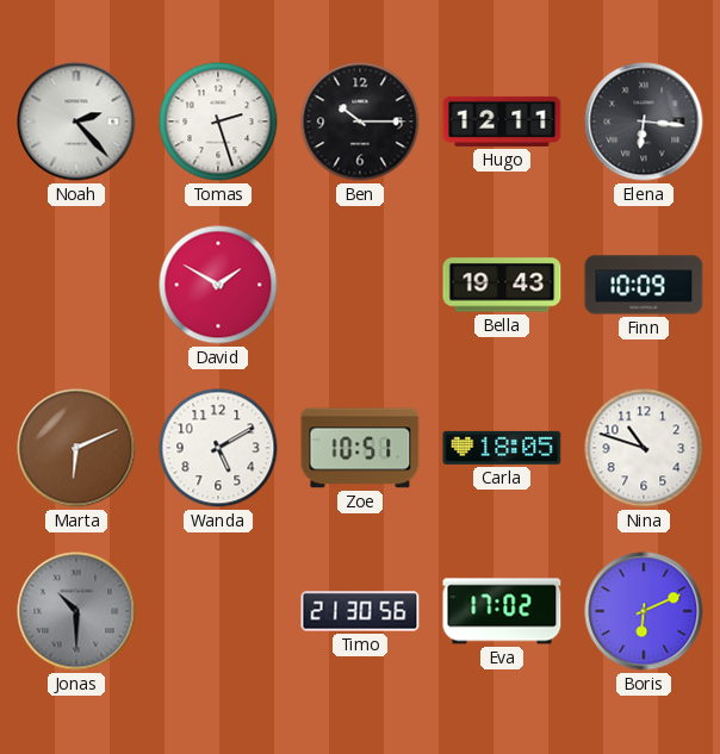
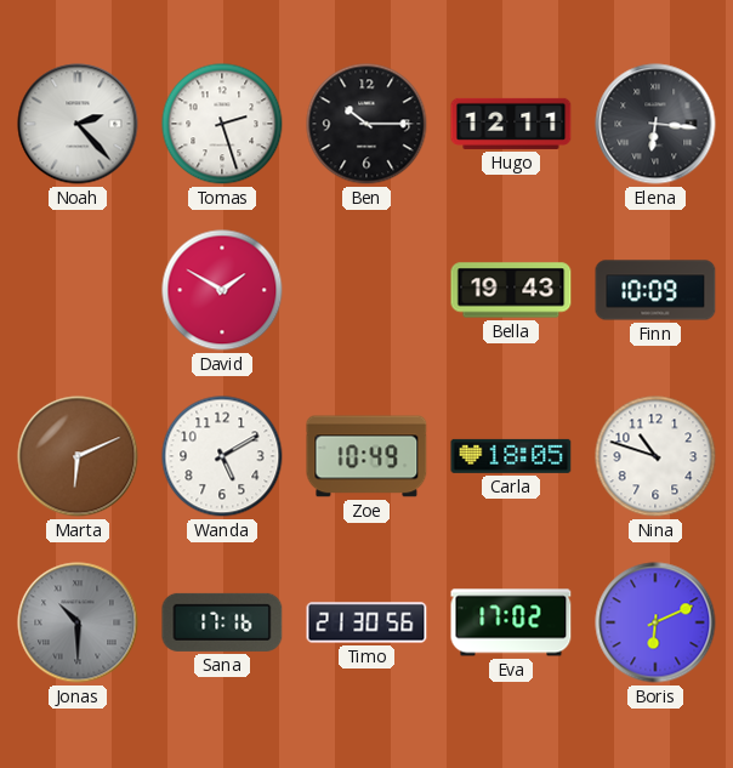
Zoe: 10:51 -> 10:49 (366, 456)
Sana: none -> 17:16 (222, 622)
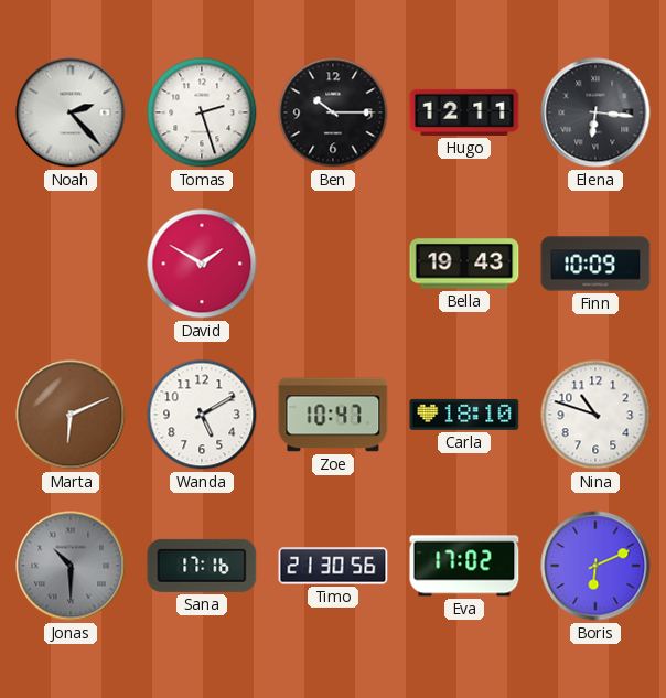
Zoe: 10:49 -> 10:47 (333, 415)
Carla: 18:05 -> 18:10 (464, 415)
